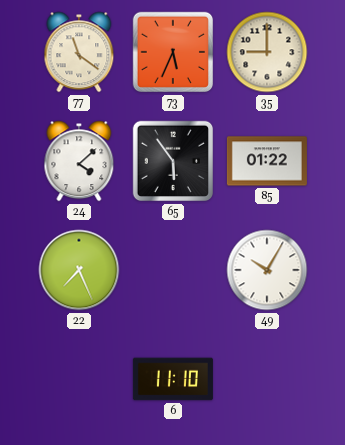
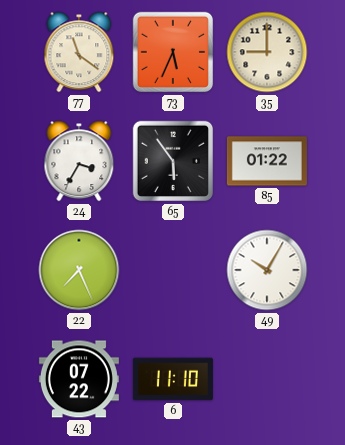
24: 4:08 -> 3:35 (79, 161)
43: none -> 07:22 (79, 379)
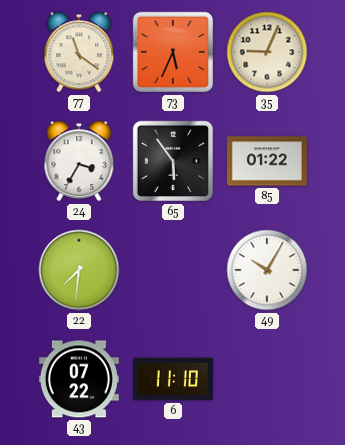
35: 9:00 -> 9:04 (267, 52)
22: 7:26 -> 7:31 (79, 270)
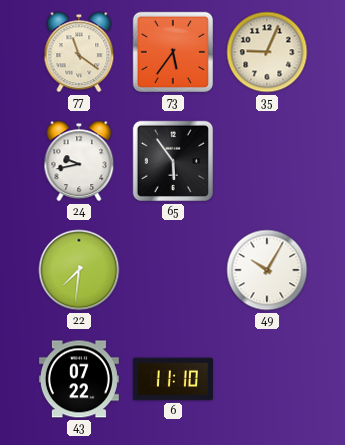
73: 5:34 -> 5:36 (173, 52)
24: 3:35 -> 9:43 (79, 161)
85: 01:22 -> none (267, 161)
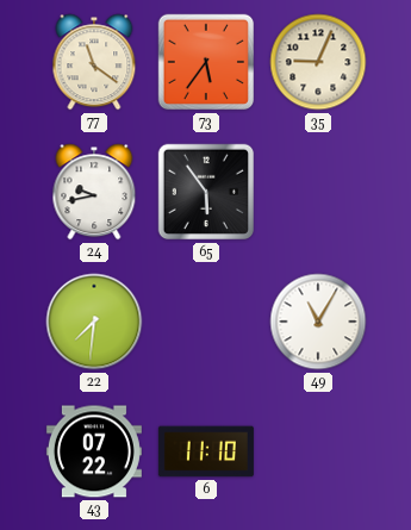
49: 10:05 -> 11:05 (318, 322)
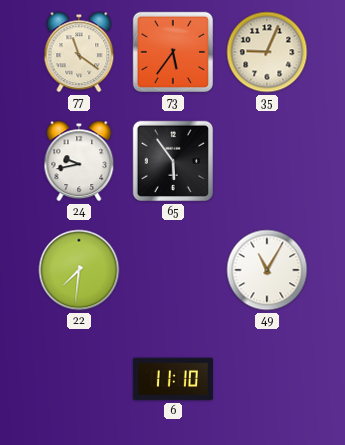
43: 07:22 -> none (94, 451)
